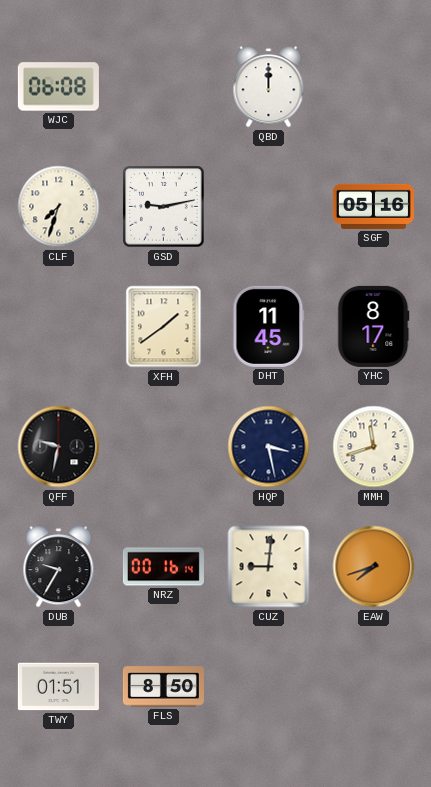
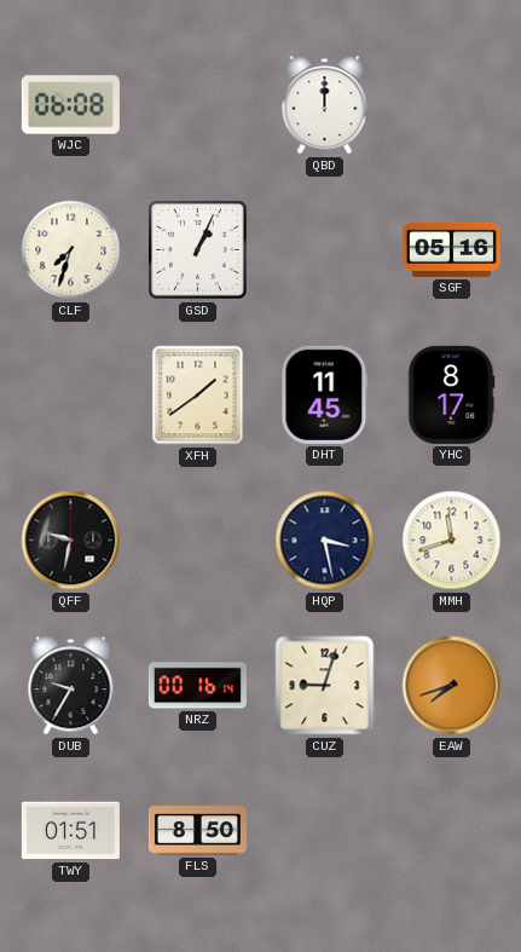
GSD: 9:13 -> 1:04 (198, 250)
CUZ: 9:01 -> 9:03 (325, 686)
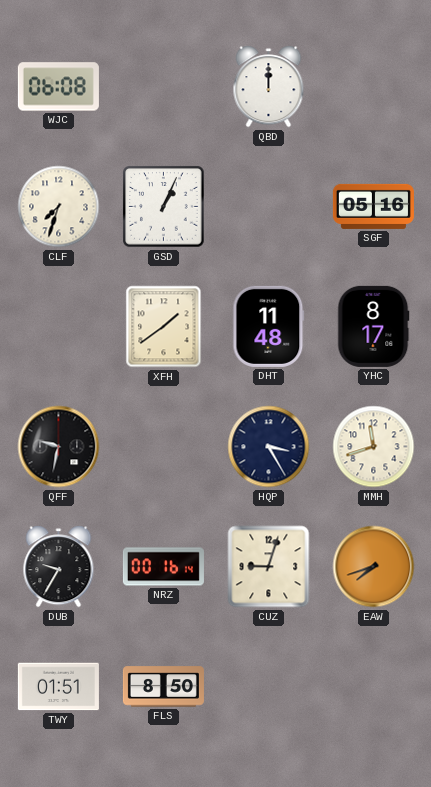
DHT: 11:45 -> 11:48 (269, 326)
HQP: 3:28 -> 3:25 (269, 447)
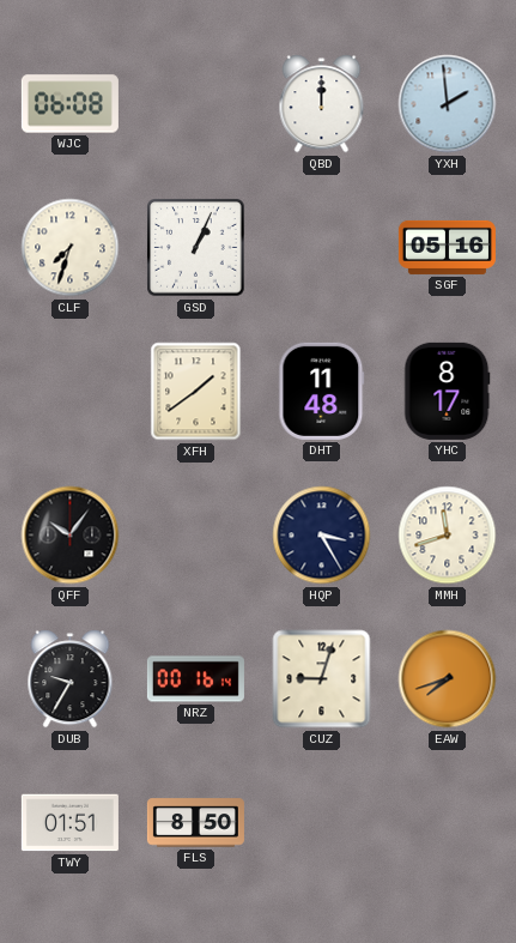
YXH: none -> 1:59 (448, 104)
QFF: 9:32 -> 10:06 (71, 536)
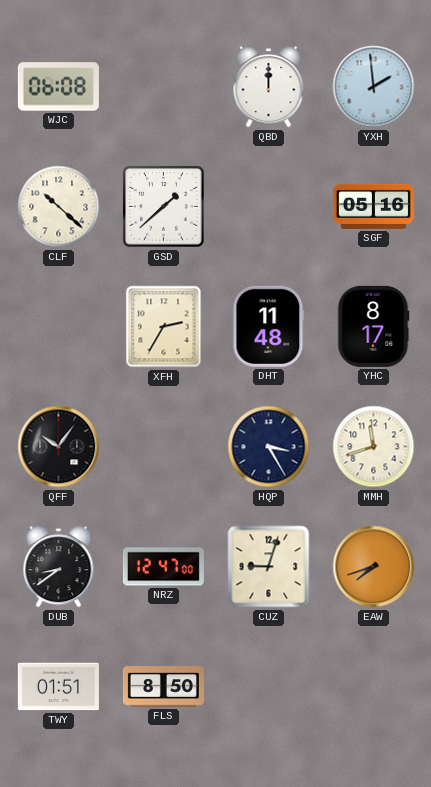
CLF: 7:33 -> 10:22 (59, 207)
GSD: 1:04 -> 1:38 (164, 207)
XFH: 1:39 -> 2:35 (164, 327)
DUB: 9:35 -> 8:39 (59, 567)
NRZ: 00:16 -> 12:47 (163, 567)
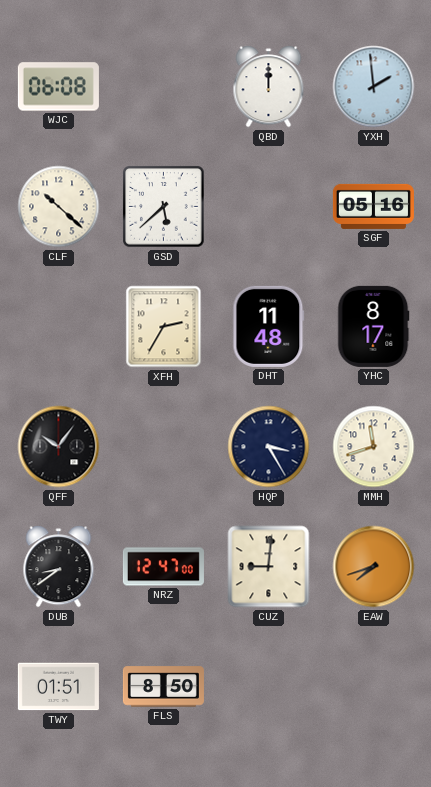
GSD: 1:38 -> 5:38 (164, 207)
CUZ: 9:03 -> 9:01 (269, 567)
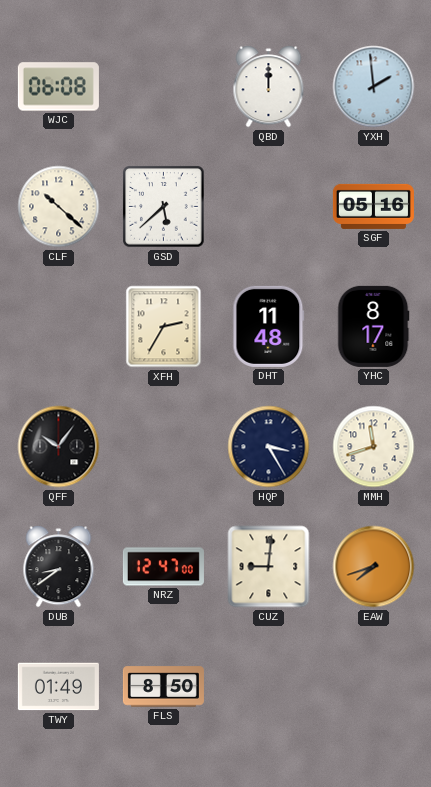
TWY: 01:51 -> 01:49 (58, 687)
